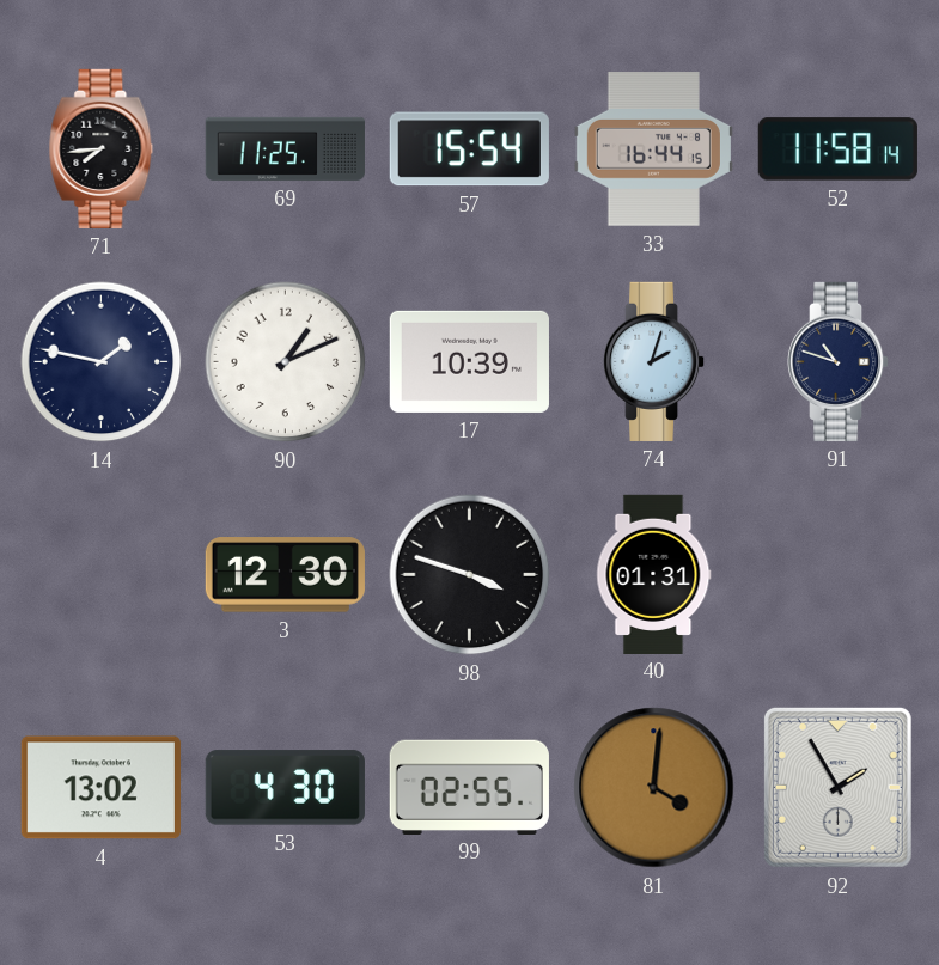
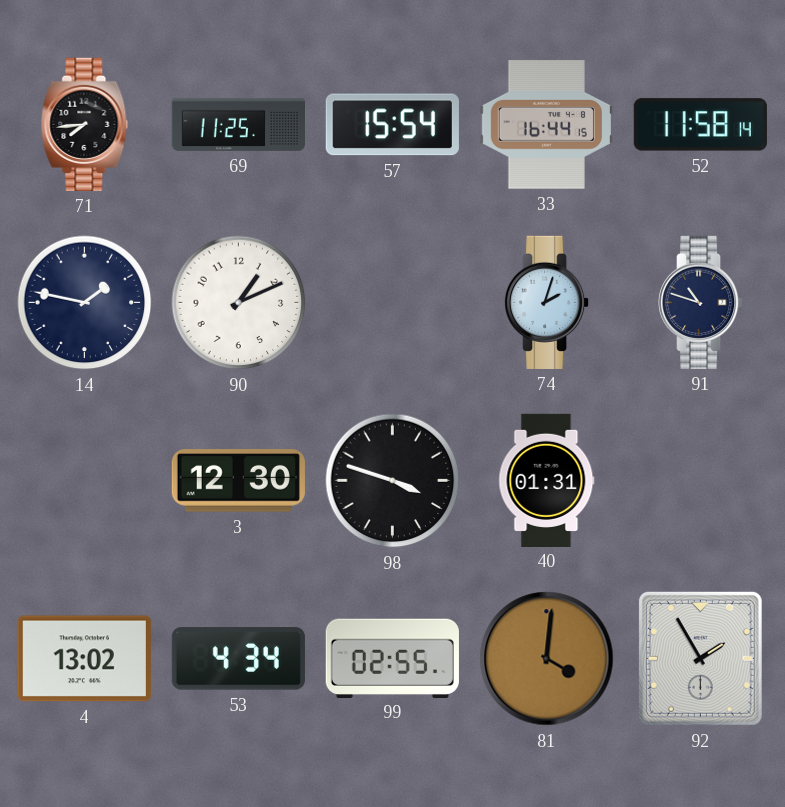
17: 10:39 -> none (469, 361)
53: 4:30 -> 4:34 (238, 659)
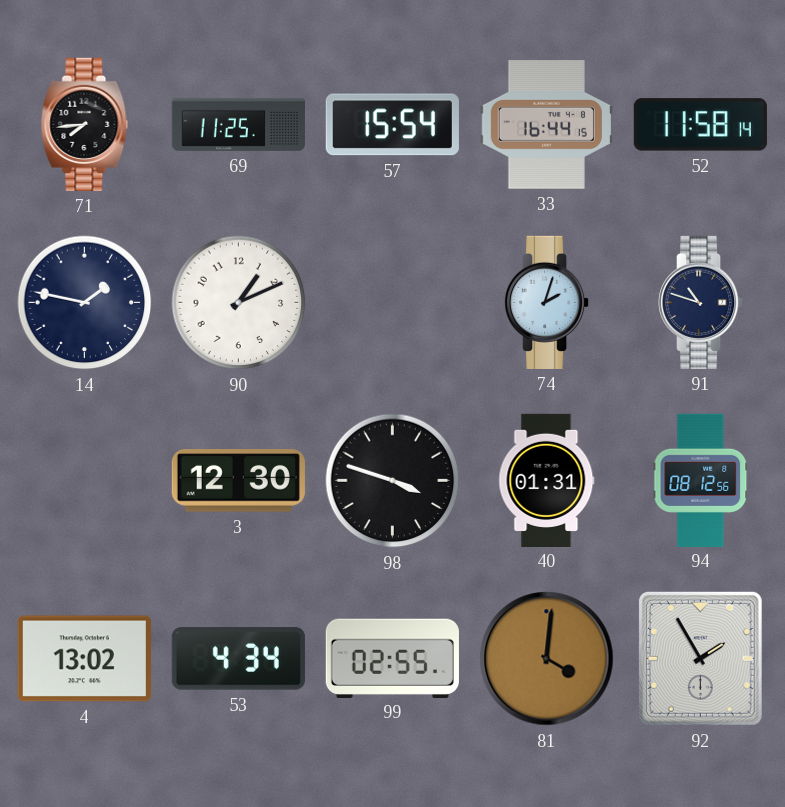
94: none -> 08:12 (701, 480)
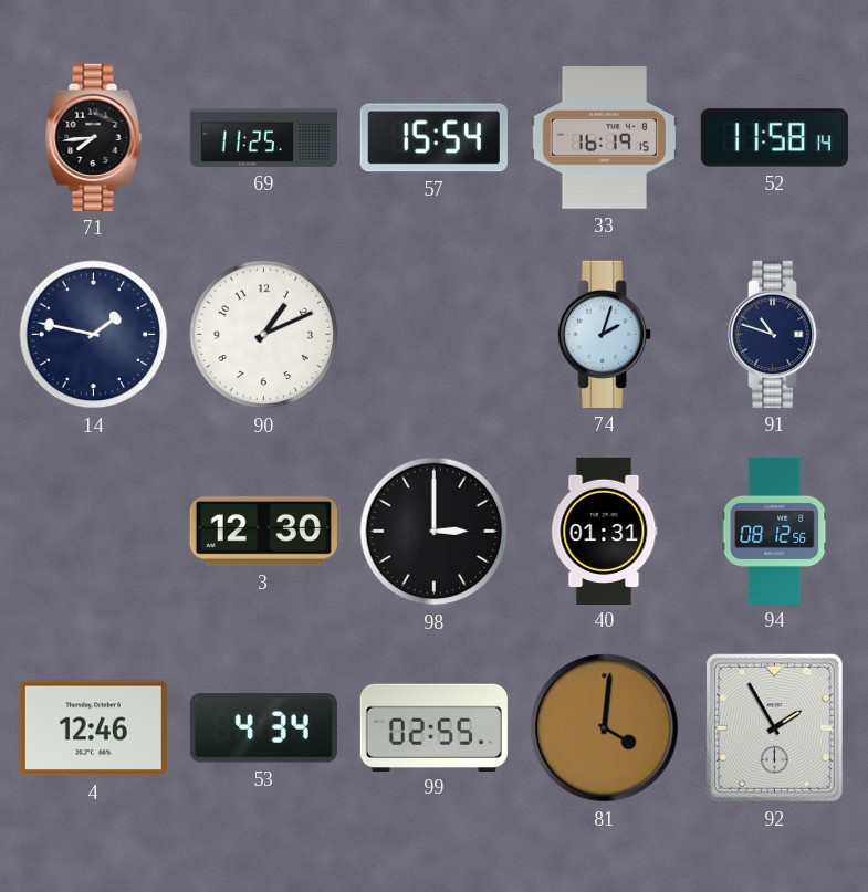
33: 16:44 -> 16:19 (604, 138)
98: 3:48 -> 3:00 (435, 532)
4: 13:02 -> 12:46 (93, 728)
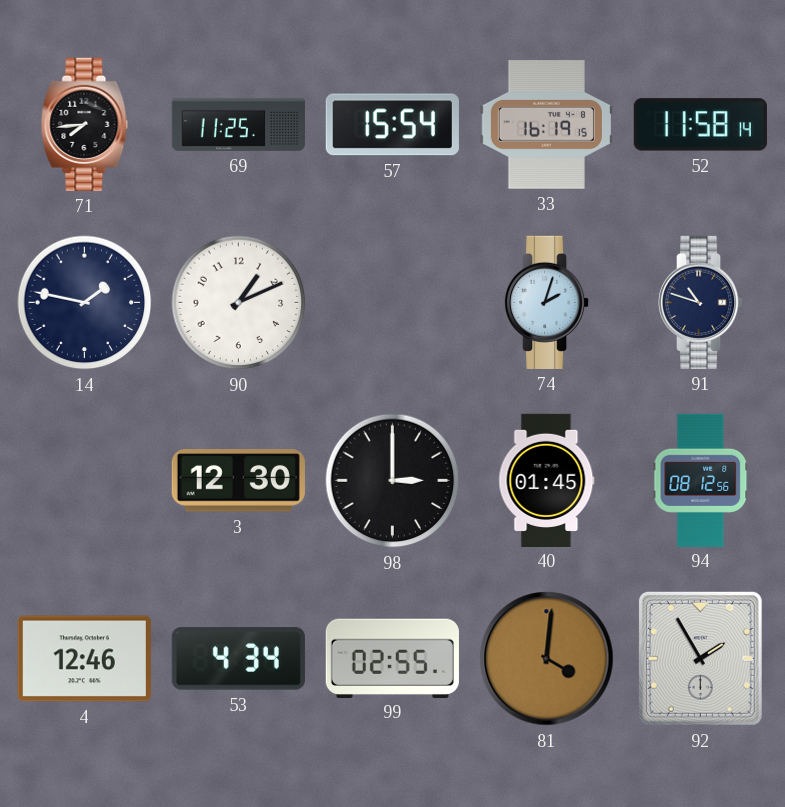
40: 01:31 -> 01:45 (547, 480)
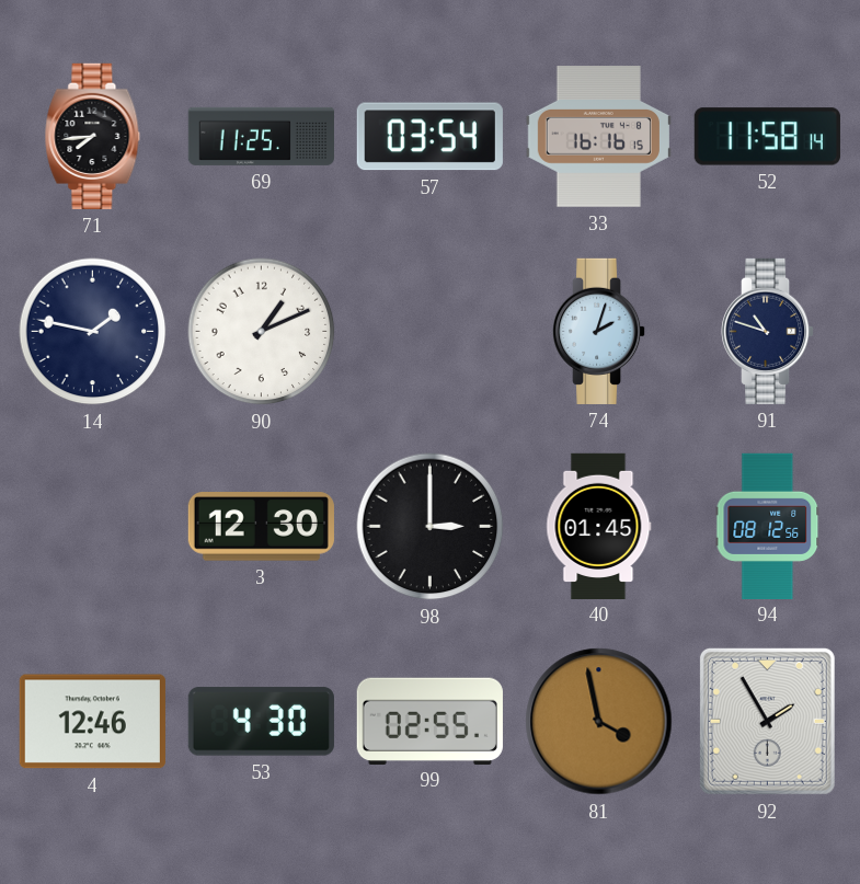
57: 15:54 -> 03:54 (429, 137)
33: 16:19 -> 16:16 (598, 137)
53: 4:34 -> 4:30 (261, 722)
81: 4:01 -> 3:58 (599, 722)
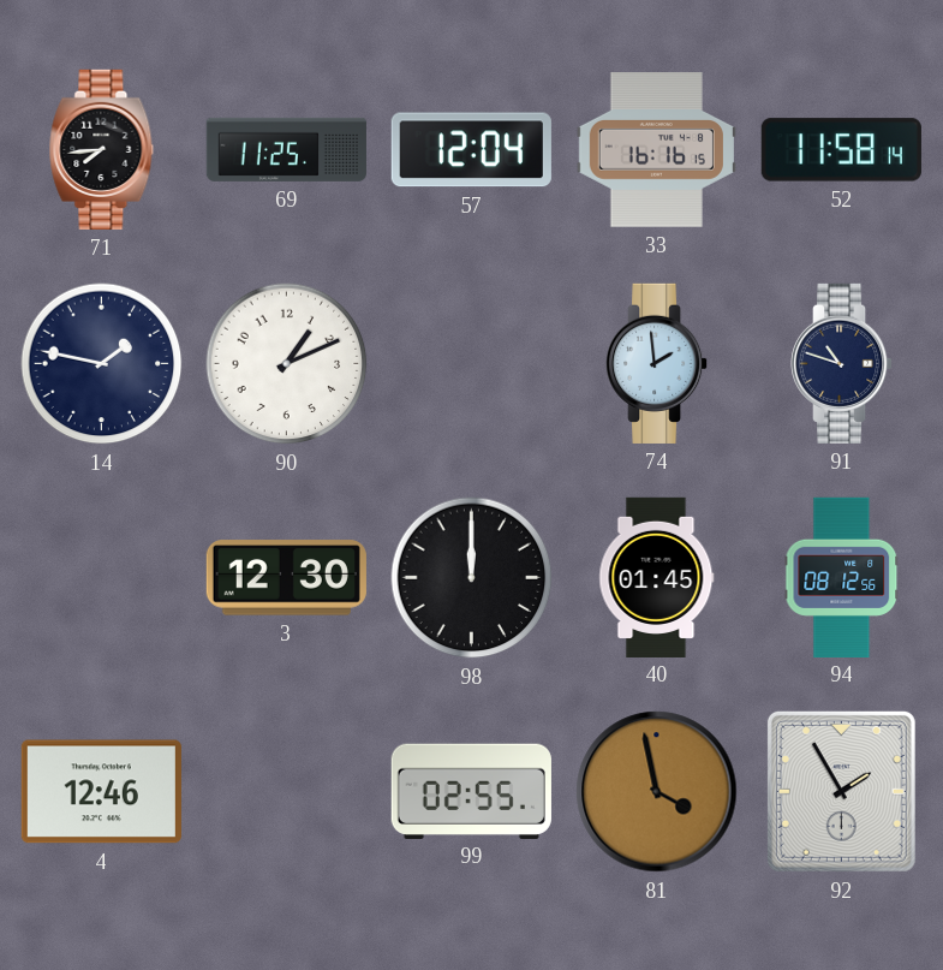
57: 03:54 -> 12:04 (471, 150)
74: 2:03 -> 1:59 (658, 363)
98: 3:00 -> 12:00 (472, 578)
53: 4:30 -> none (261, 722)
